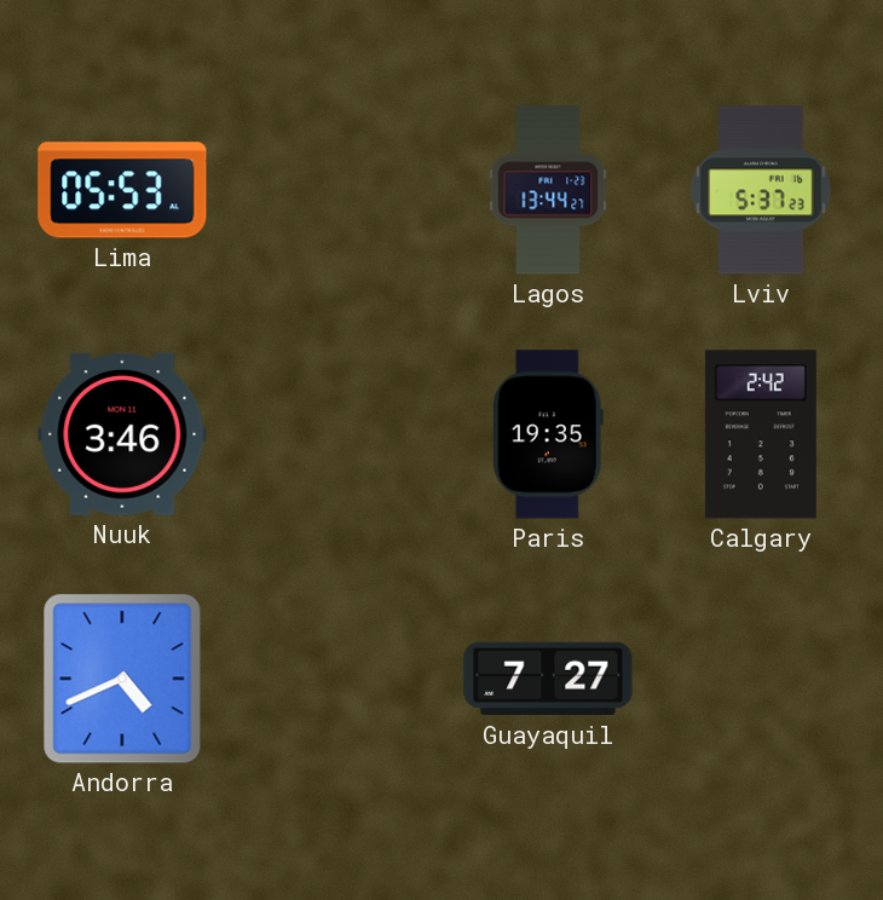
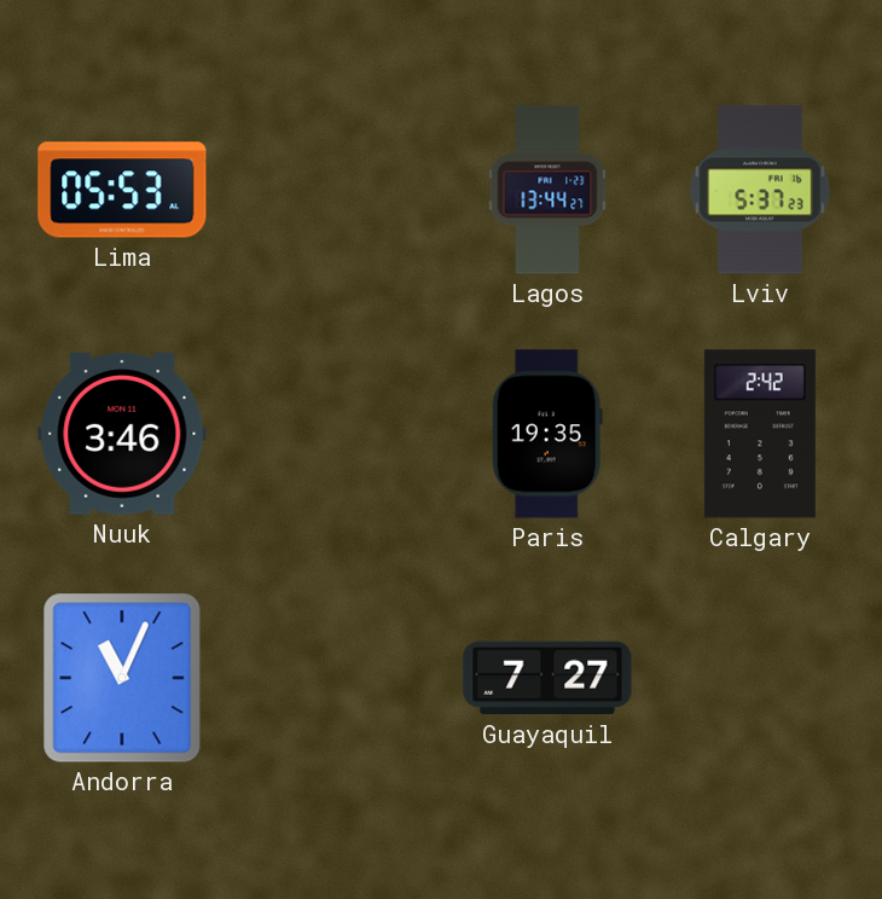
Andorra: 4:41 -> 11:04 (122, 678)
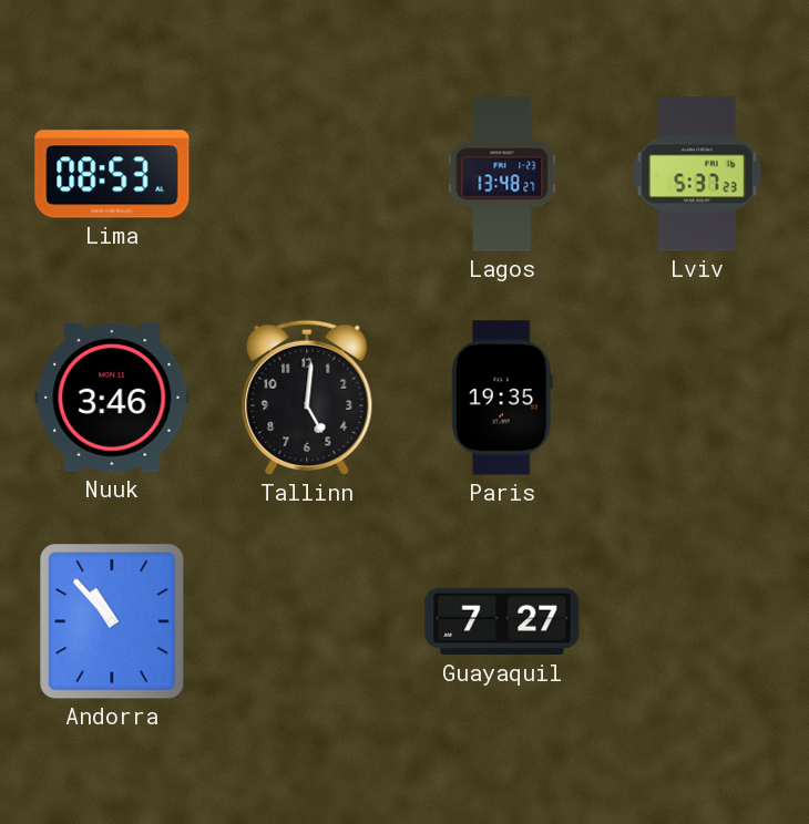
Lima: 05:53 -> 08:53 (112, 174)
Lagos: 13:44 -> 13:48 (502, 174)
Tallinn: none -> 5:01 (307, 398)
Calgary: 2:42 -> none (760, 434)
Andorra: 11:04 -> 10:53 (112, 621)
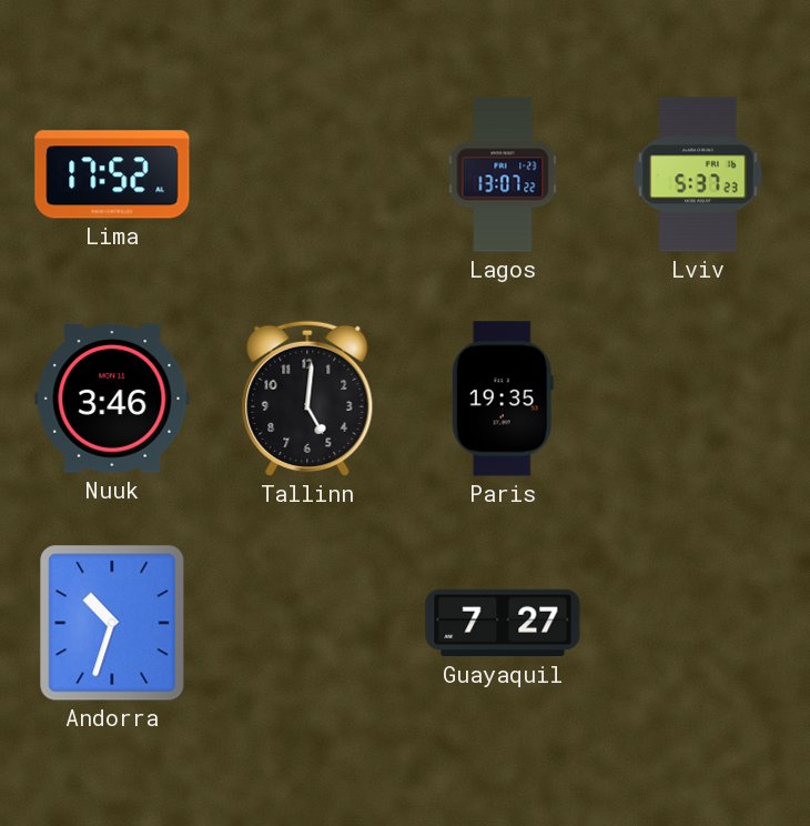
Lima: 08:53 -> 17:52 (112, 174)
Lagos: 13:48 -> 13:07 (503, 174)
Andorra: 10:53 -> 10:33 (112, 623)
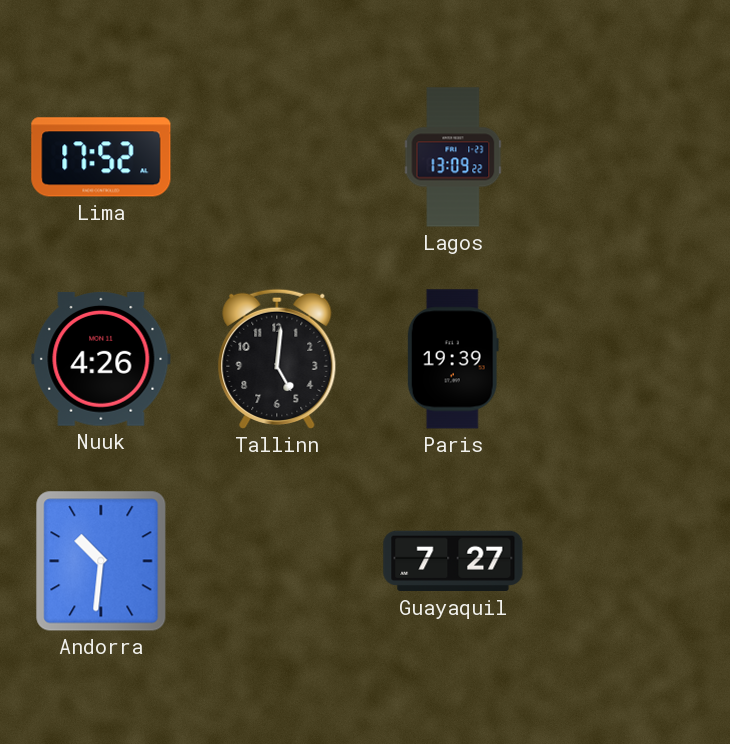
Lagos: 13:07 -> 13:09 (453, 157)
Lviv: 5:37 -> none (698, 174)
Nuuk: 3:46 -> 4:26 (101, 359)
Paris: 19:35 -> 19:39 (453, 359)
Andorra: 10:33 -> 10:31 (101, 561)
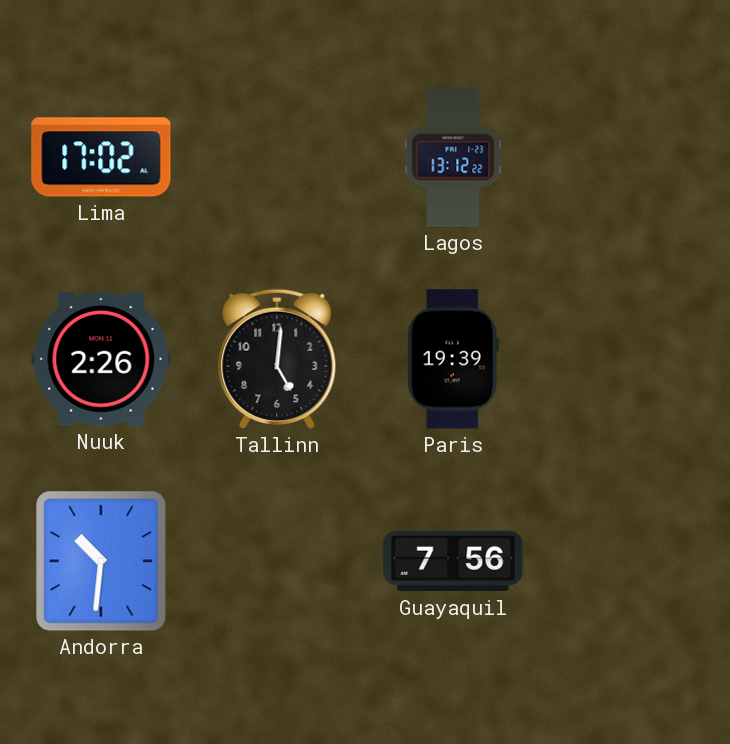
Lima: 17:52 -> 17:02 (101, 157)
Lagos: 13:09 -> 13:12 (453, 157)
Nuuk: 4:26 -> 2:26 (101, 359)
Guayaquil: 7:27 -> 7:56 (453, 561)
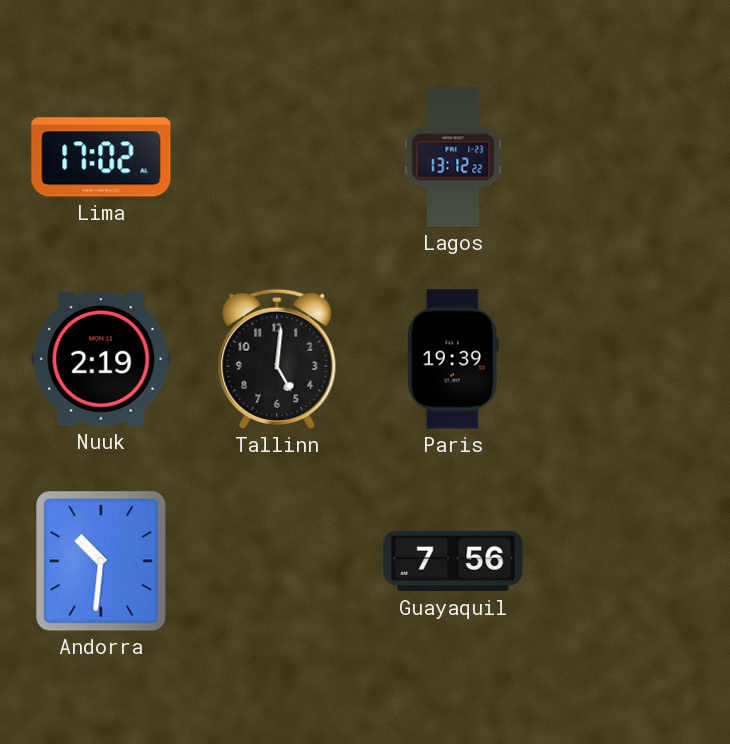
Nuuk: 2:26 -> 2:19 (101, 359)
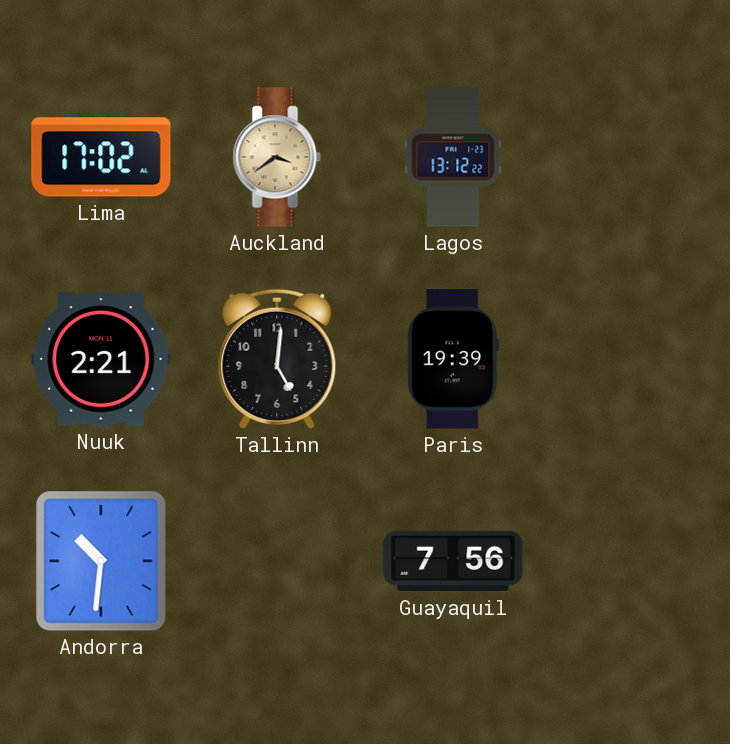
Auckland: none -> 3:39 (277, 157)
Nuuk: 2:19 -> 2:21 (101, 359)
